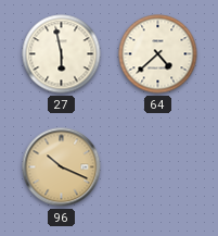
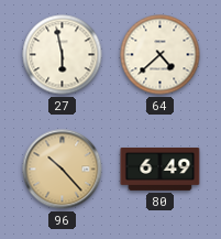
96: 10:19 -> 10:23 (63, 170)
80: none -> 6:49 (161, 170)
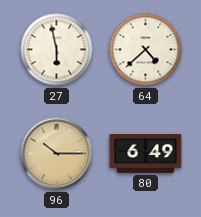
96: 10:23 -> 10:15 (57, 154)
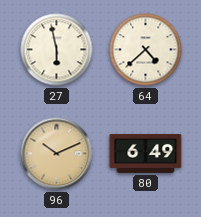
96: 10:15 -> 10:11 (57, 154)
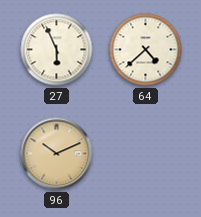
27: 5:58 -> 5:56 (57, 50)
80: 6:49 -> none (146, 154)
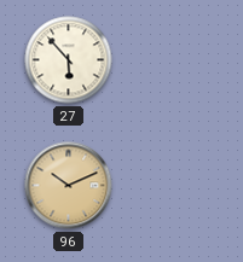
27: 5:56 -> 5:53 (69, 60)
64: 4:38 -> none (146, 50)
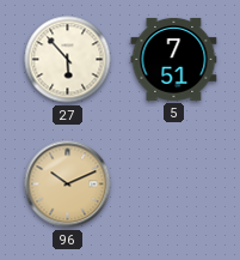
5: none -> 7:51 (174, 59)
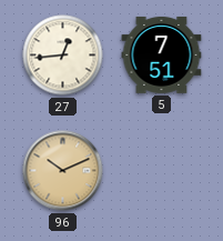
27: 5:53 -> 12:44 (63, 56)
